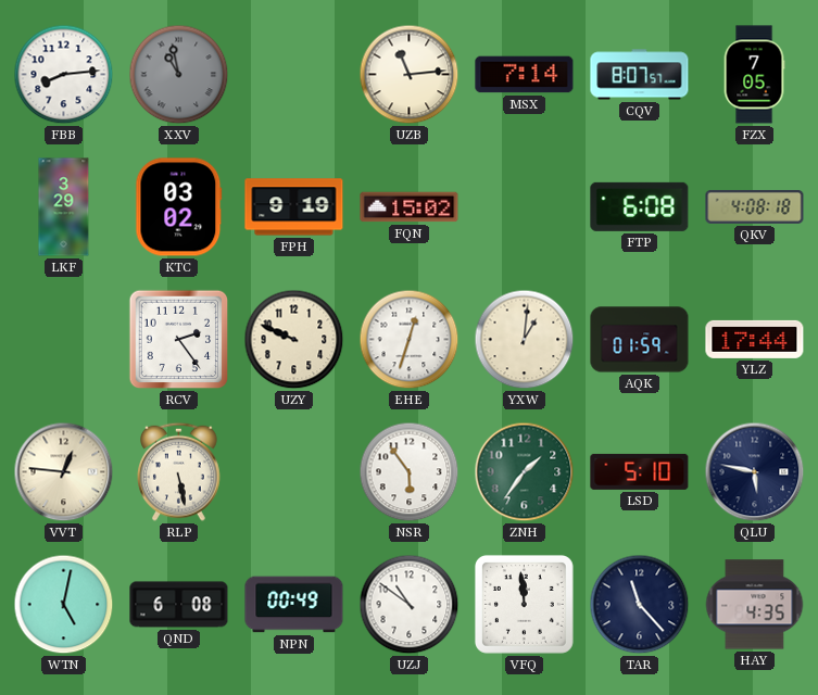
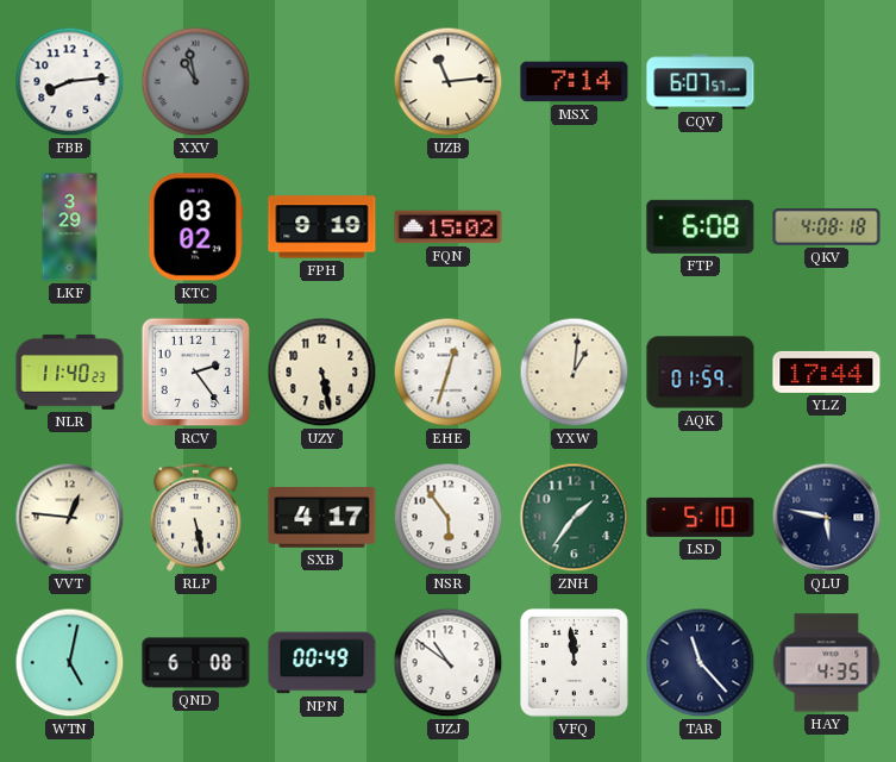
CQV: 8:07 -> 6:07 (701, 82)
FZX: 7:05 -> none (754, 75)
NLR: none -> 11:40 (70, 373)
UZY: 9:49 -> 5:28 (322, 373)
SXB: none -> 4:17 (322, 518)
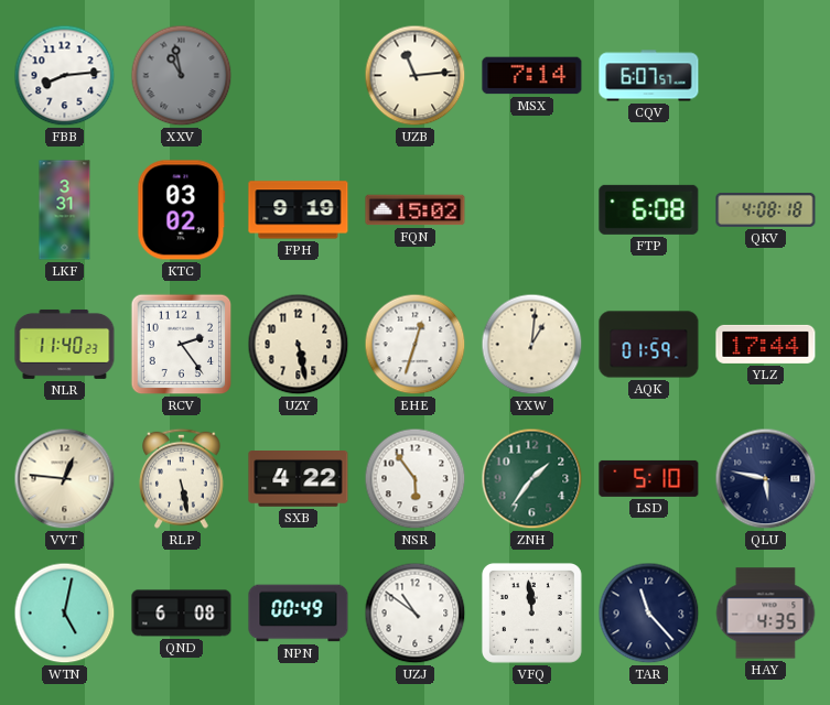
LKF: 3:29 -> 3:31 (65, 210)
SXB: 4:17 -> 4:22 (299, 479)
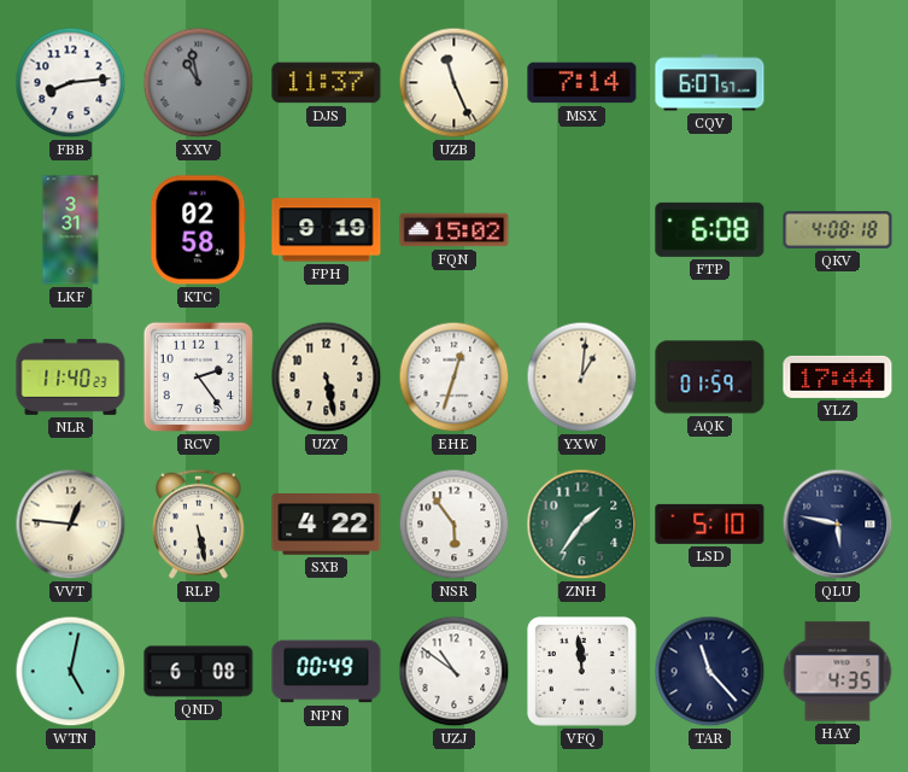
DJS: none -> 11:37 (327, 83)
UZB: 11:14 -> 11:26 (455, 83)
KTC: 03:02 -> 02:58 (199, 230)
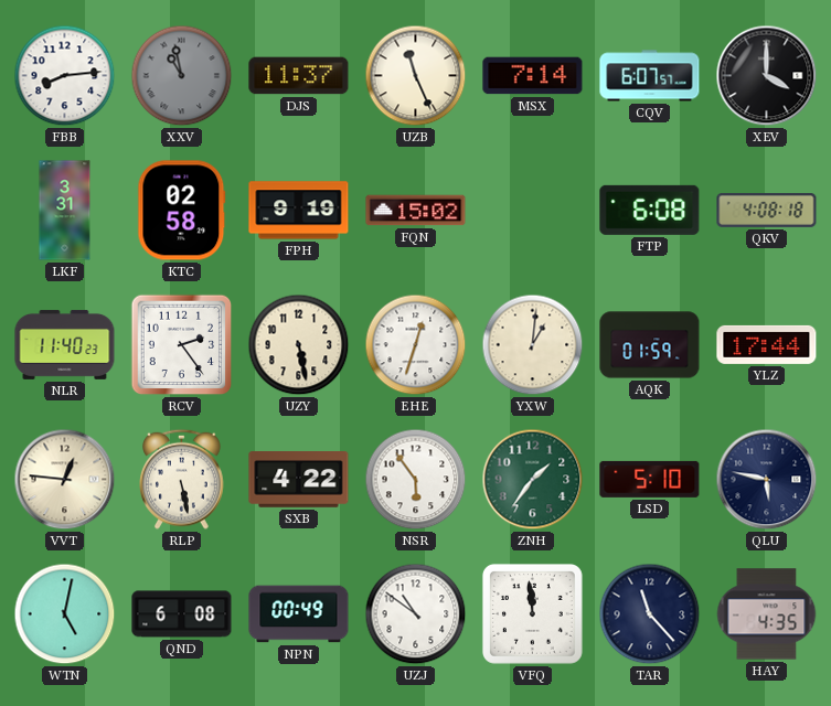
XEV: none -> 4:00 (767, 76)
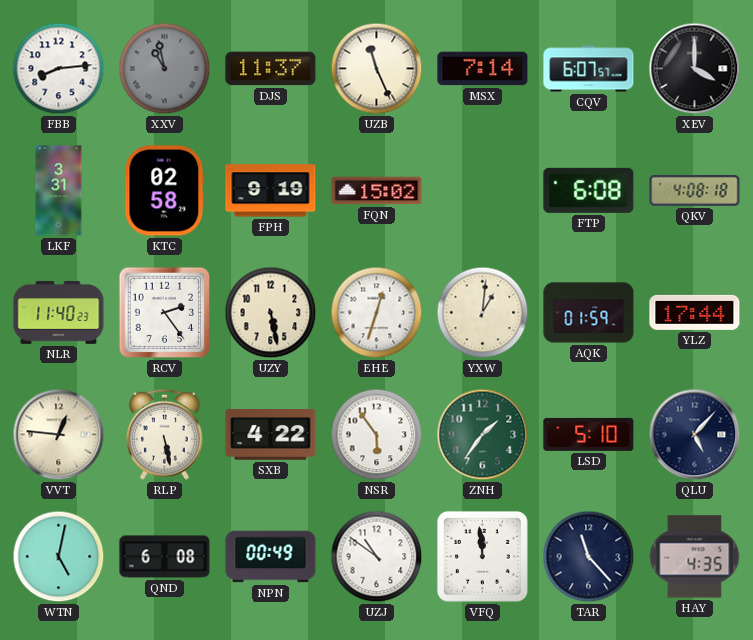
QLU: 5:47 -> 5:07 (695, 435)
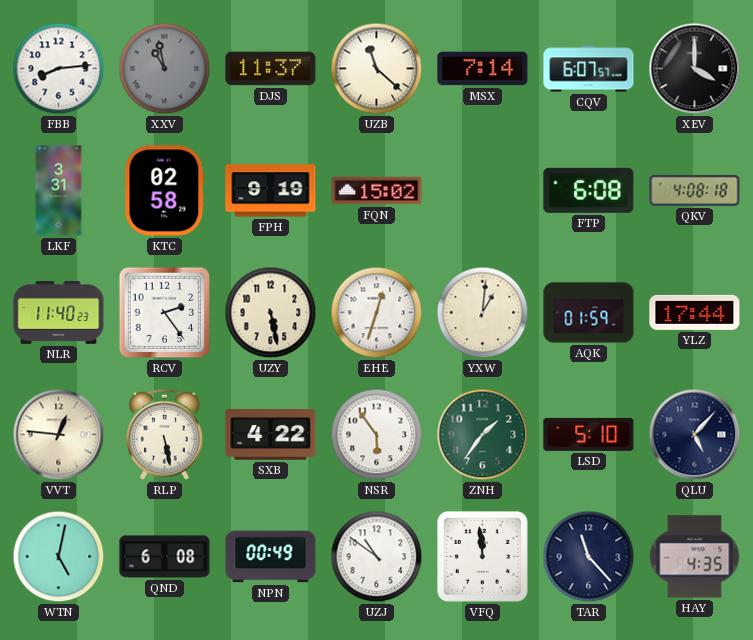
UZB: 11:26 -> 11:22 (377, 69)
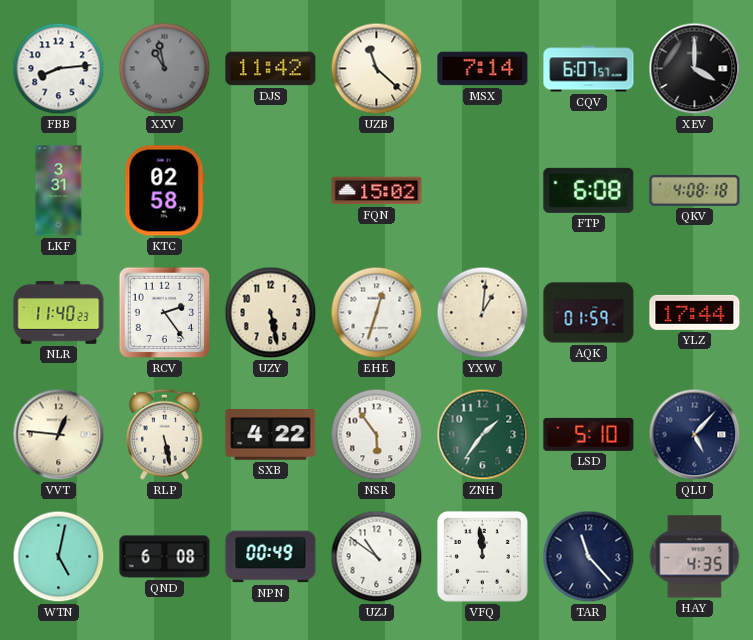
DJS: 11:37 -> 11:42 (271, 69)
FPH: 9:19 -> none (271, 191)
